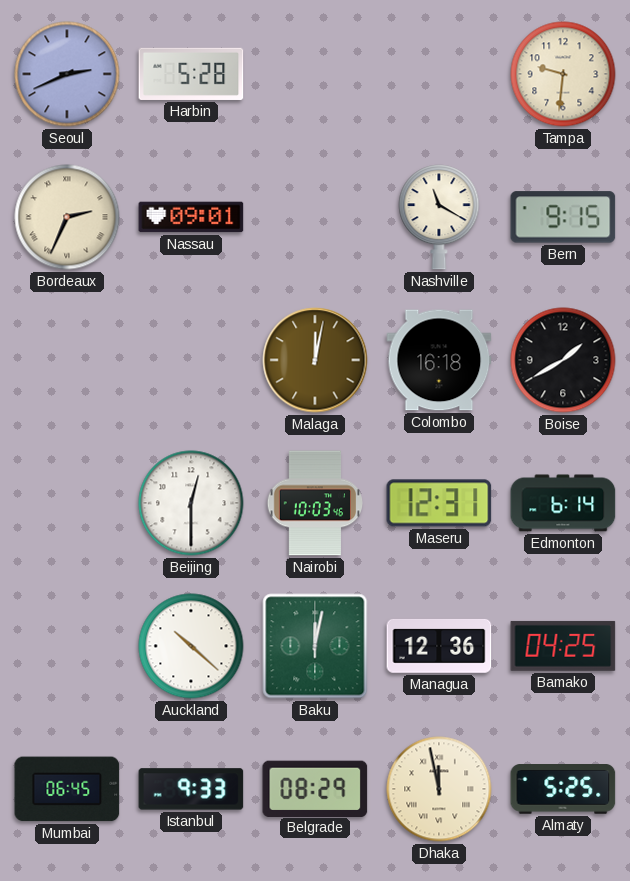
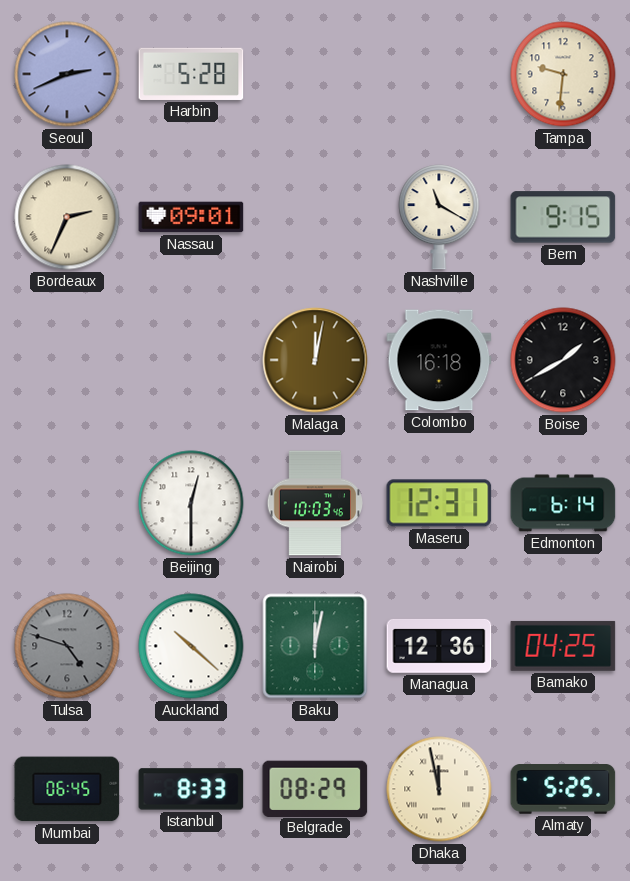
Tulsa: none -> 4:48 (67, 646)
Istanbul: 9:33 -> 8:33 (191, 789)
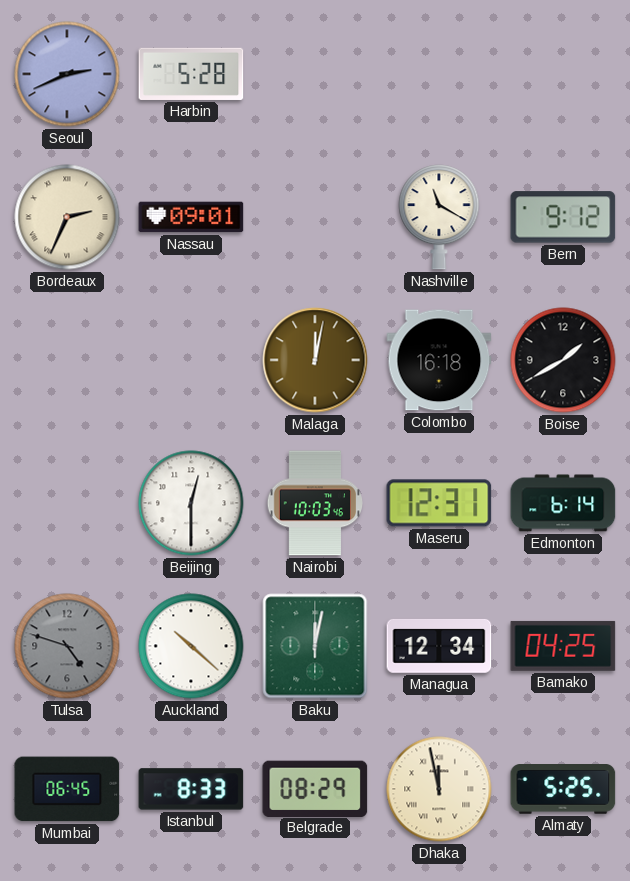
Tampa: 9:31 -> none (563, 74)
Bern: 9:15 -> 9:12 (563, 217)
Managua: 12:36 -> 12:34 (439, 646)
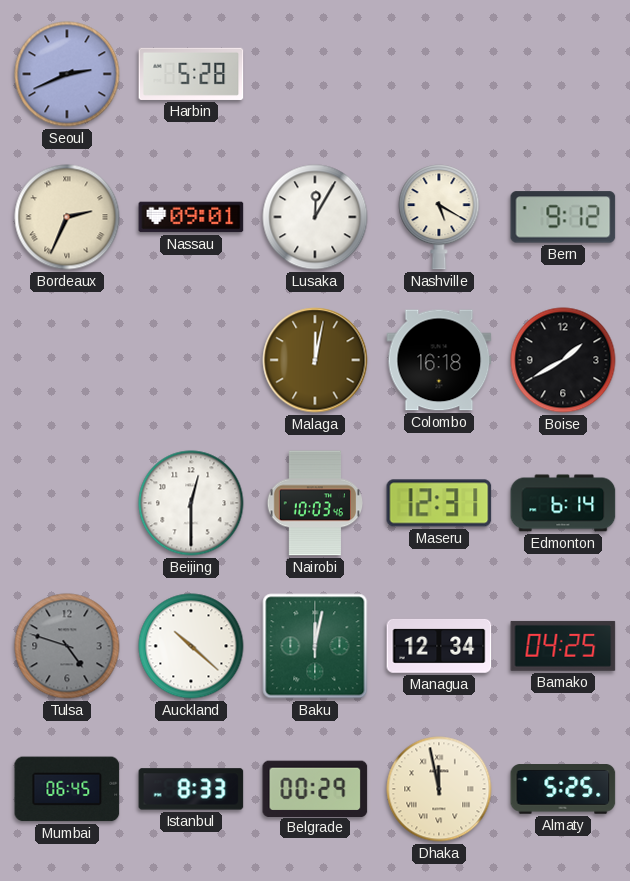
Lusaka: none -> 12:05 (315, 217)
Nashville: 11:20 -> 5:20 (439, 217)
Belgrade: 08:29 -> 00:29 (315, 788)
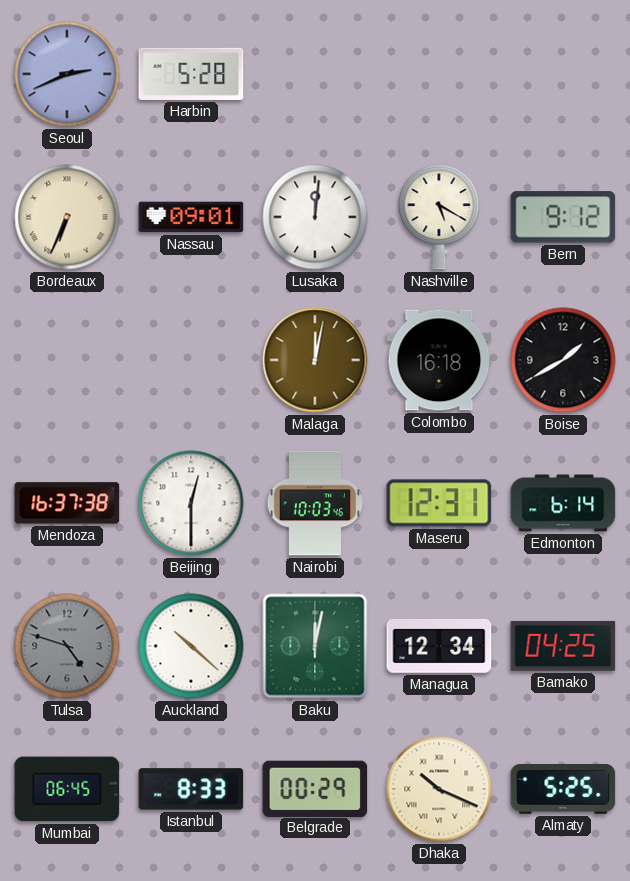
Bordeaux: 2:34 -> 6:34 (67, 217)
Lusaka: 12:05 -> 12:01 (315, 217)
Mendoza: none -> 16:37 (67, 503)
Dhaka: 11:58 -> 10:19 (439, 789)
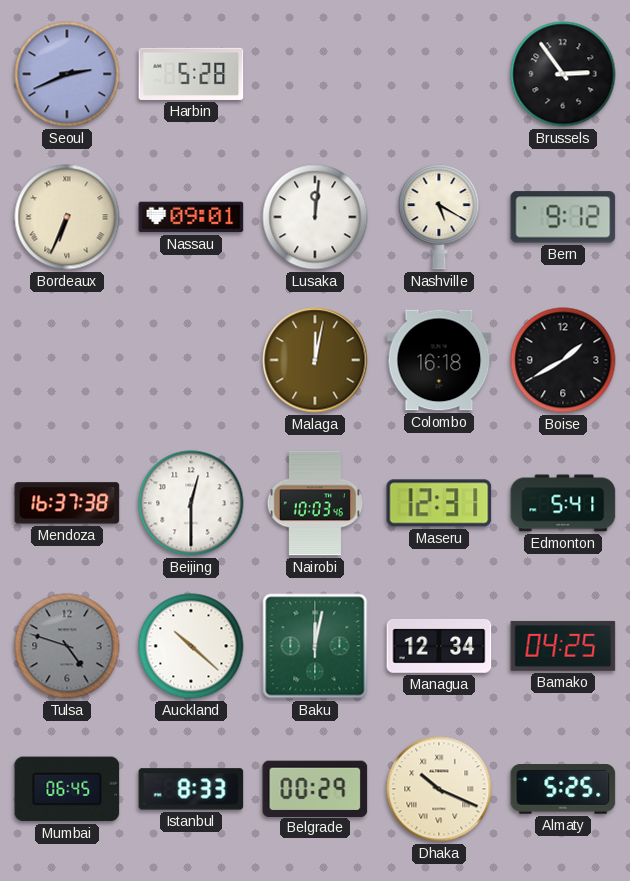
Brussels: none -> 2:54 (563, 74)
Edmonton: 6:14 -> 5:41 (563, 503)
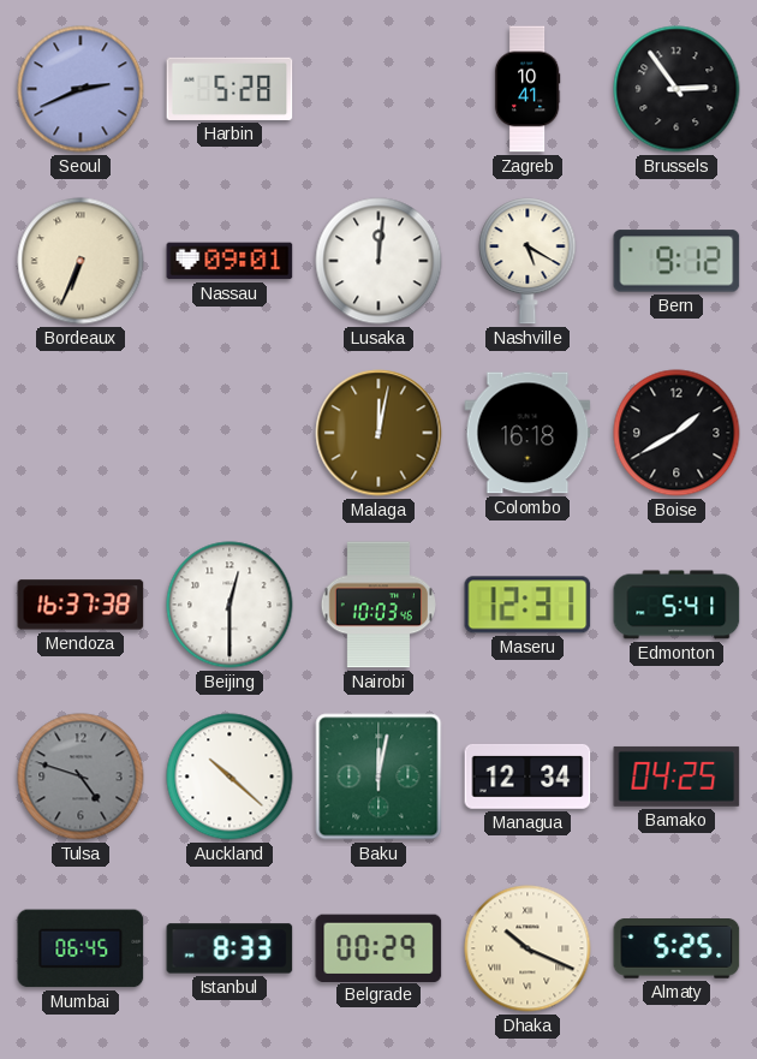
Zagreb: none -> 10:41 (527, 89)
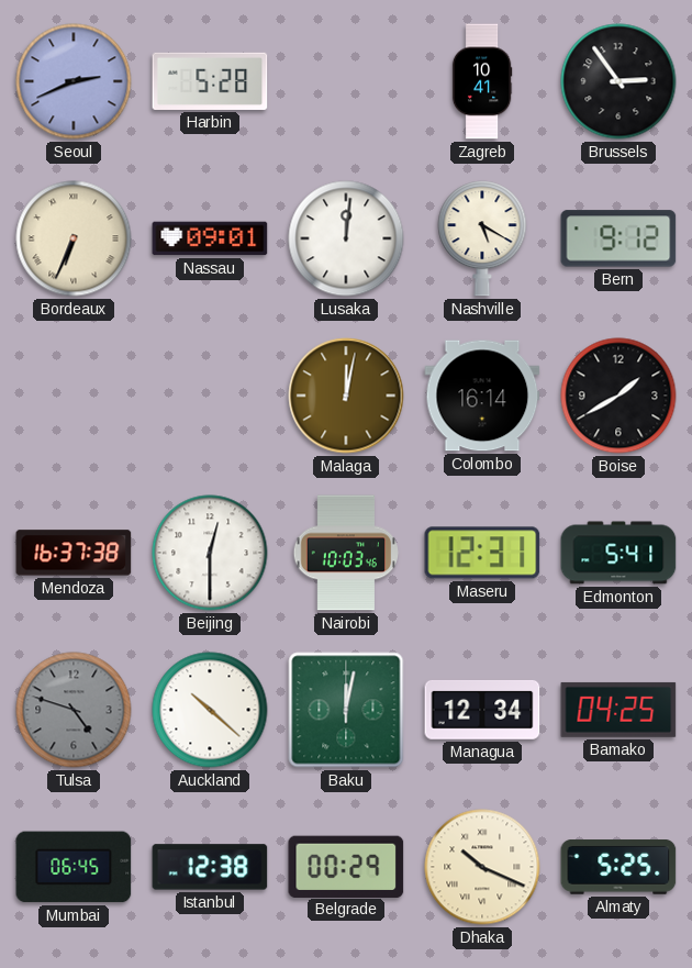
Colombo: 16:18 -> 16:14 (482, 396)
Istanbul: 8:33 -> 12:38 (210, 867)
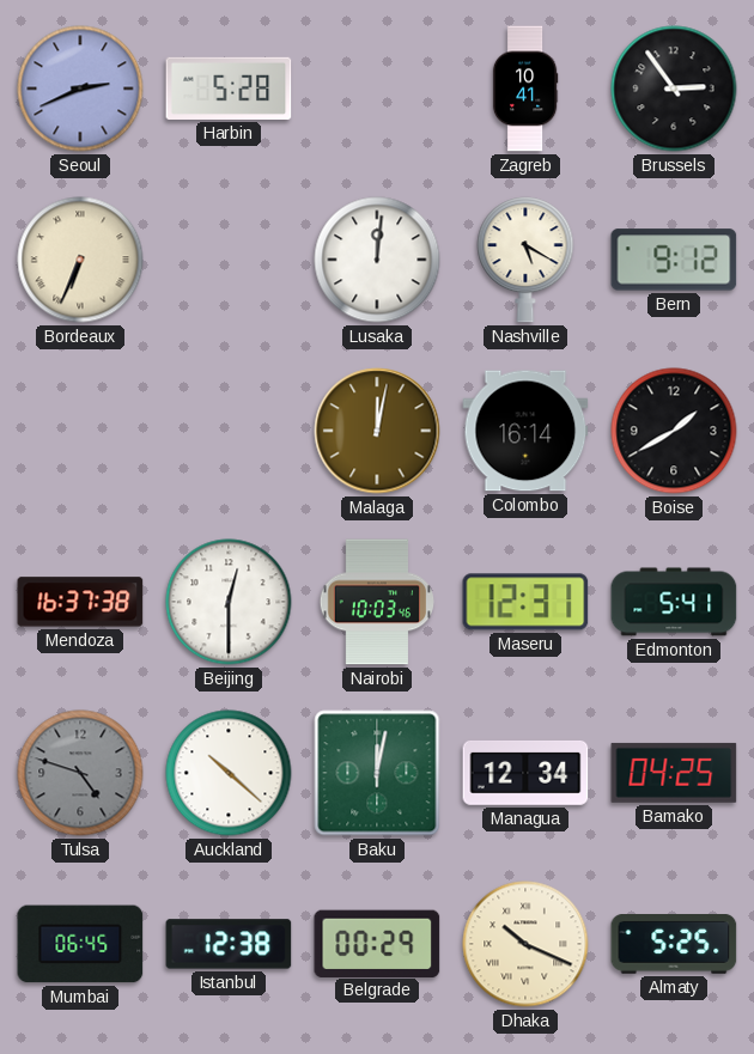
Nassau: 09:01 -> none (210, 238)
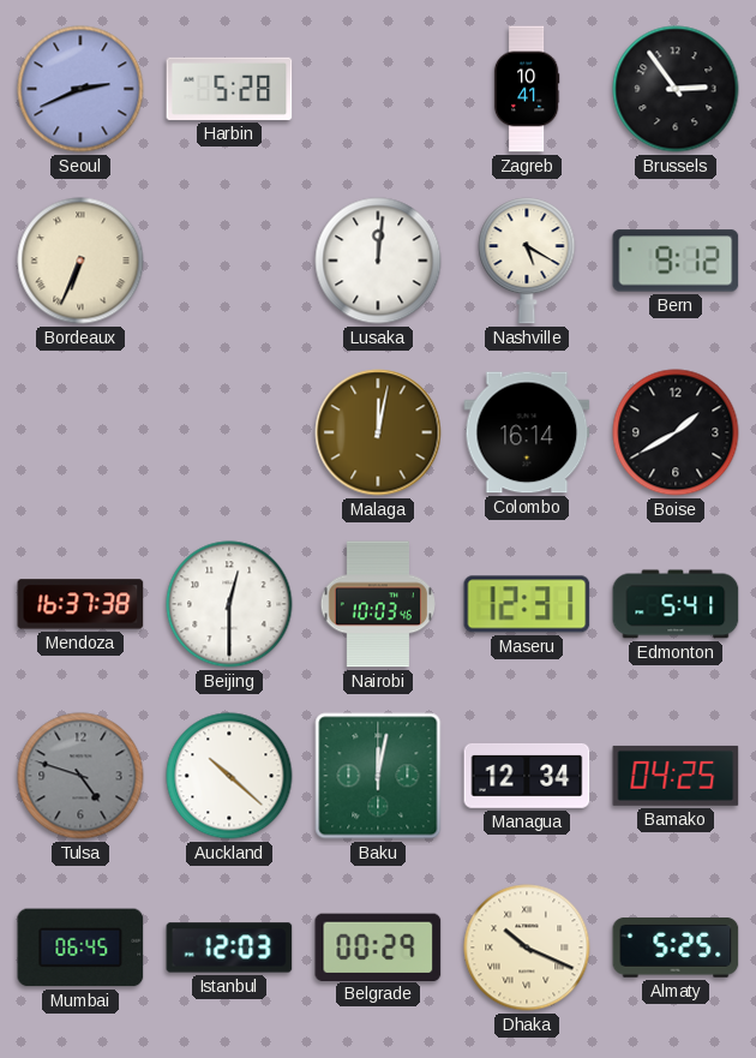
Istanbul: 12:38 -> 12:03 (229, 948)
